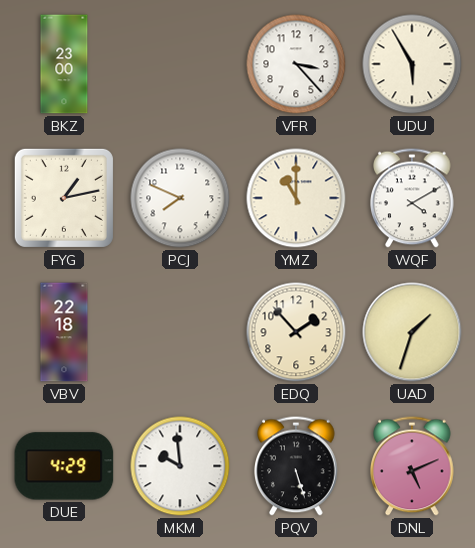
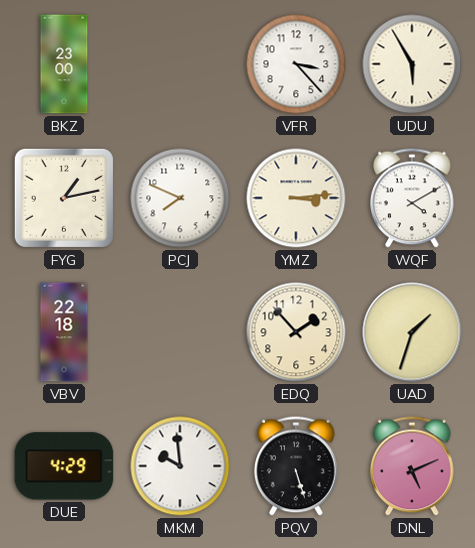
YMZ: 11:00 -> 3:14 (296, 198)
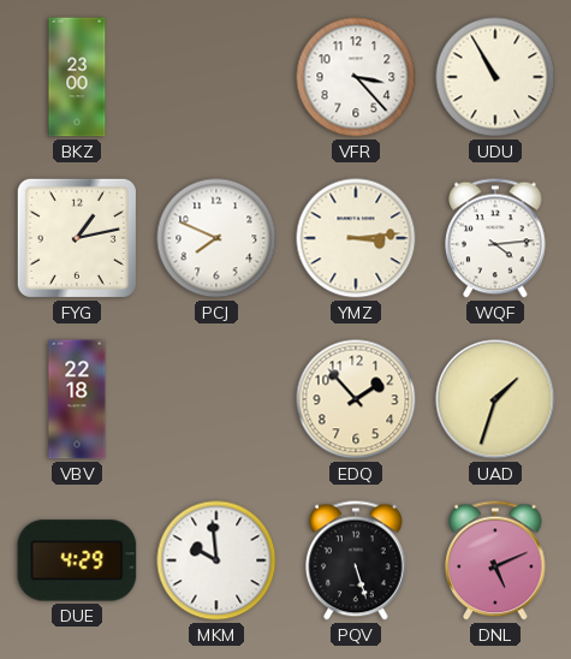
UDU: 5:55 -> 10:55 (495, 77)
WQF: 4:10 -> 4:14 (496, 238)
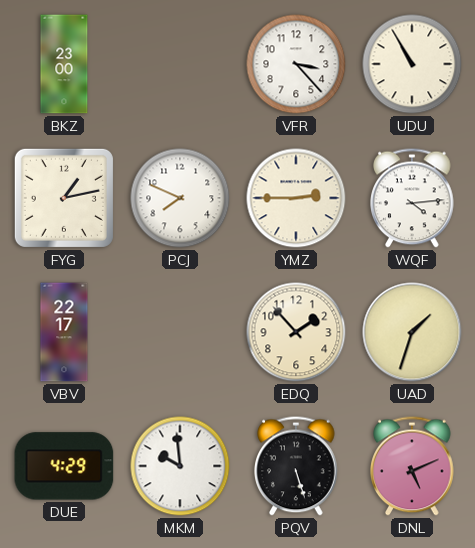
YMZ: 3:14 -> 2:45 (296, 198)
VBV: 22:18 -> 22:17 (64, 332)
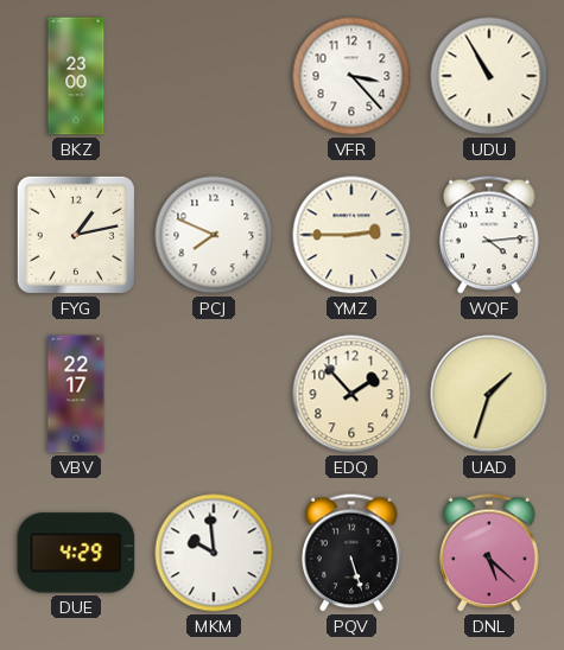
DNL: 5:11 -> 5:22 (490, 553)
